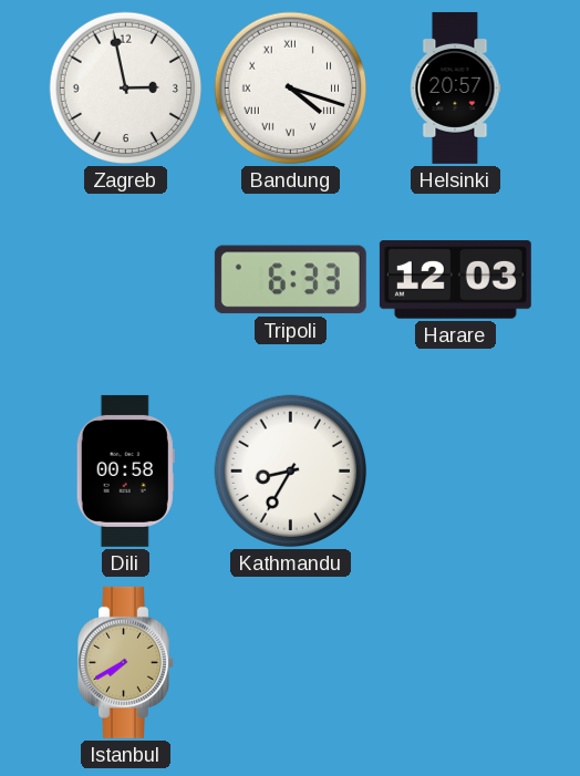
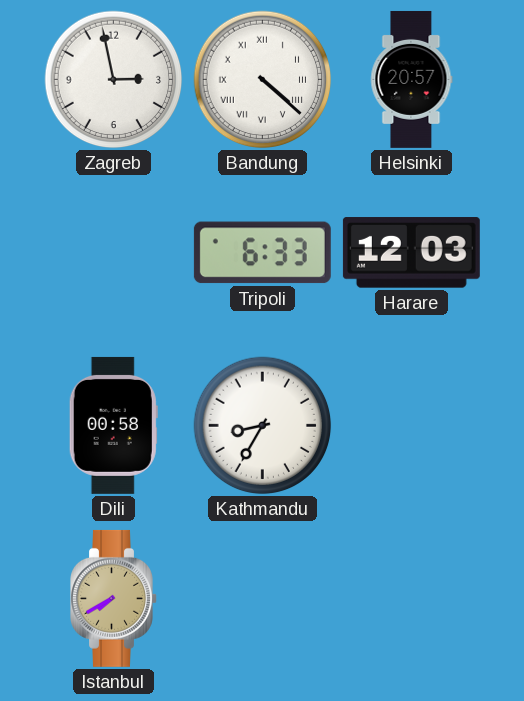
Bandung: 4:18 -> 4:22 (263, 80)
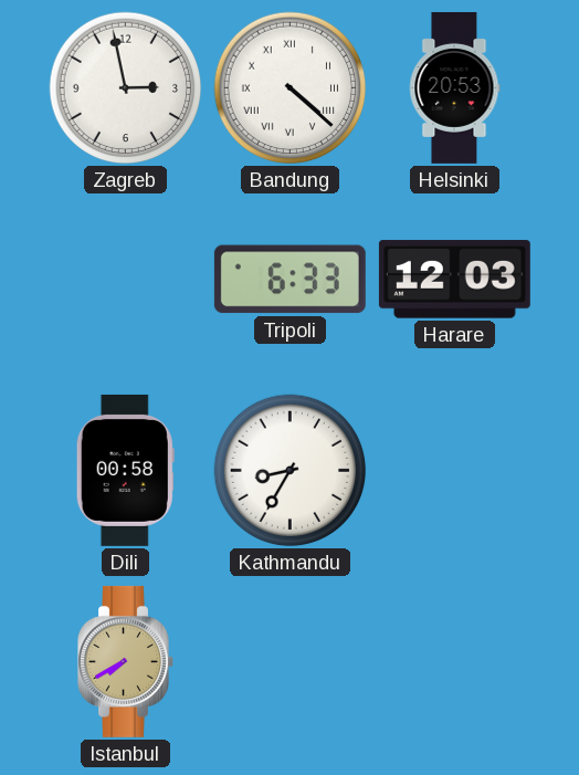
Helsinki: 20:57 -> 20:53 (454, 87)
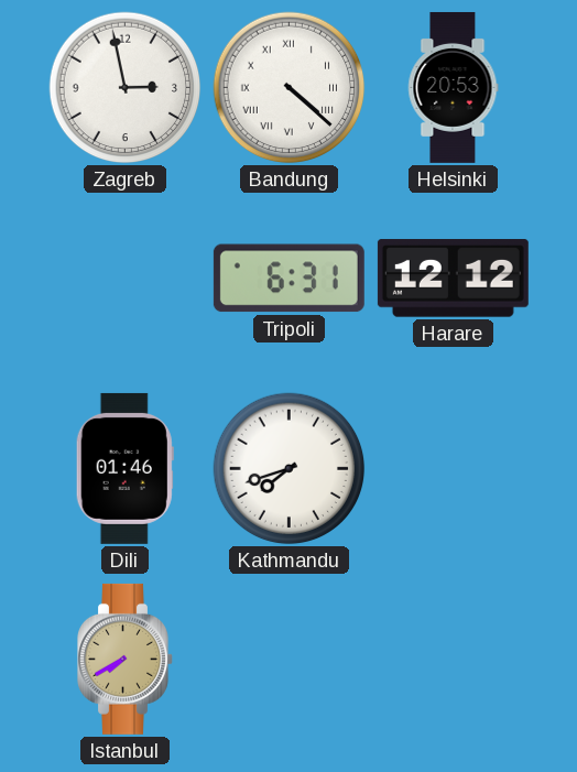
Tripoli: 6:33 -> 6:31 (288, 279)
Harare: 12:03 -> 12:12 (453, 279)
Dili: 00:58 -> 01:46 (124, 468)
Kathmandu: 8:35 -> 7:42 (290, 469)
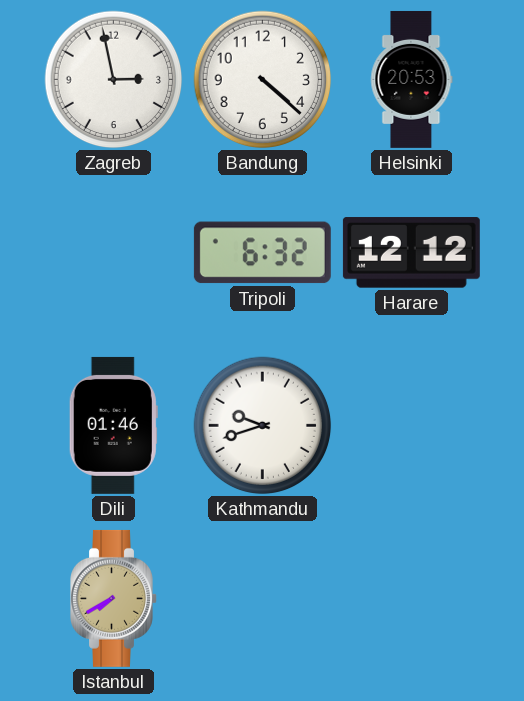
Bandung numerals: Roman -> Arabic (263, 80)
Tripoli: 6:31 -> 6:32 (262, 253)
Kathmandu: 7:42 -> 9:42 (263, 426)
